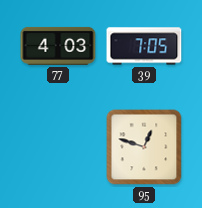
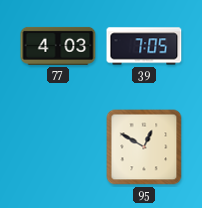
95: 12:48 -> 12:50 (144, 147)
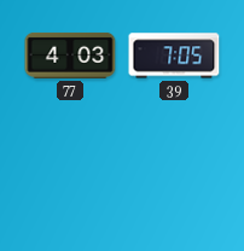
95: 12:50 -> none (144, 147)
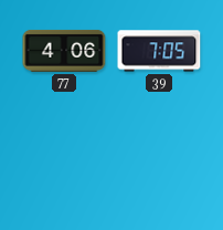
77: 4:03 -> 4:06 (64, 51)
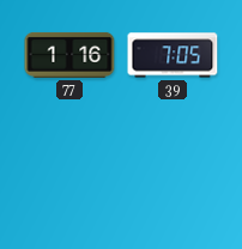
77: 4:06 -> 1:16 (69, 55)
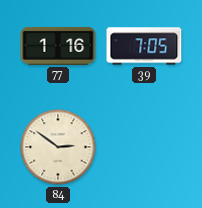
84: none -> 2:51 (58, 147)
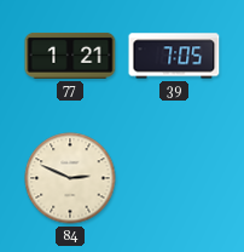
77: 1:16 -> 1:21 (70, 56)
84: 2:51 -> 2:49 (70, 178)
